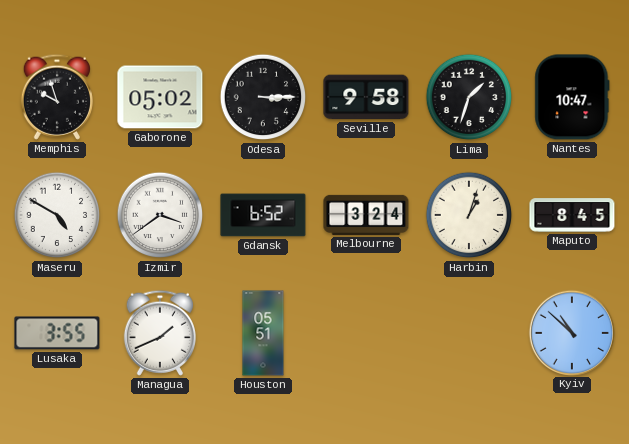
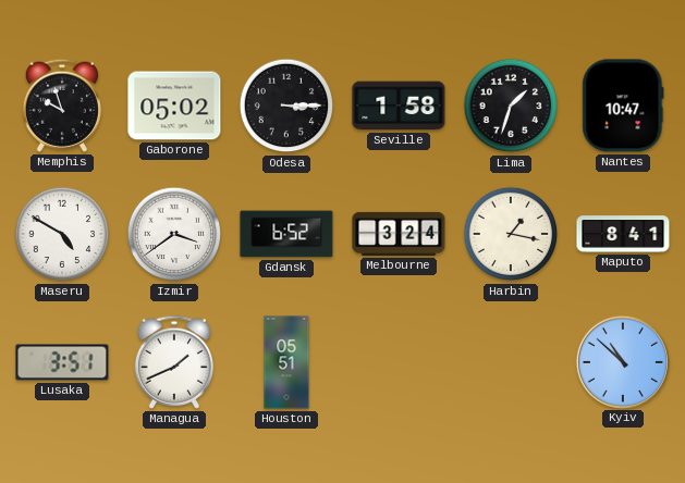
Seville: 9:58 -> 1:58 (399, 106)
Harbin: 1:03 -> 1:17 (511, 234)
Maputo: 8:45 -> 8:41 (623, 234)
Lusaka: 3:55 -> 3:51 (62, 362)
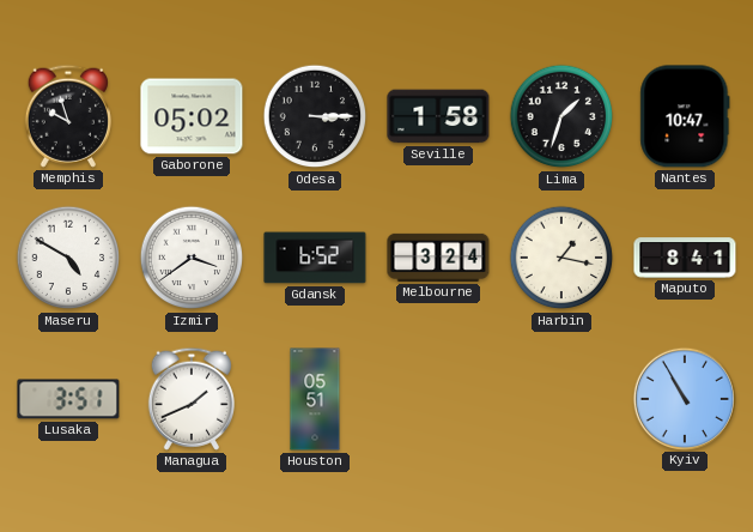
Kyiv: 10:52 -> 10:55 (684, 398)
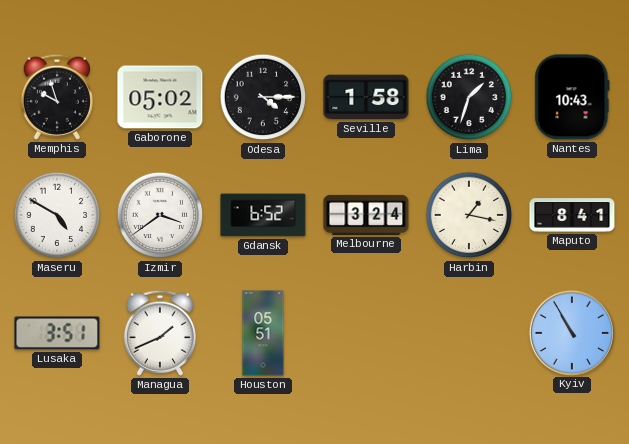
Odesa: 3:15 -> 4:15 (263, 97)
Nantes: 10:47 -> 10:43 (572, 97)
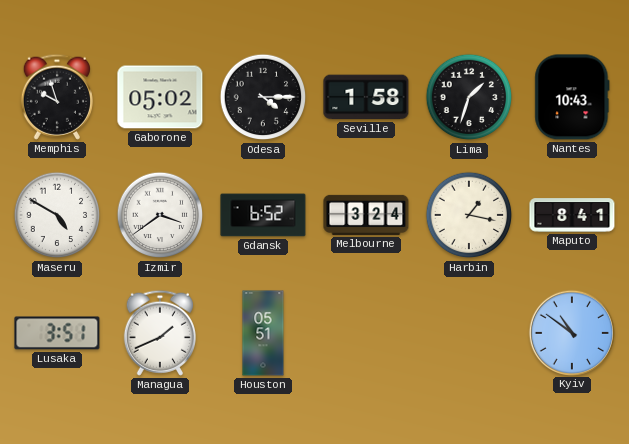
Kyiv: 10:55 -> 10:51 (571, 332)
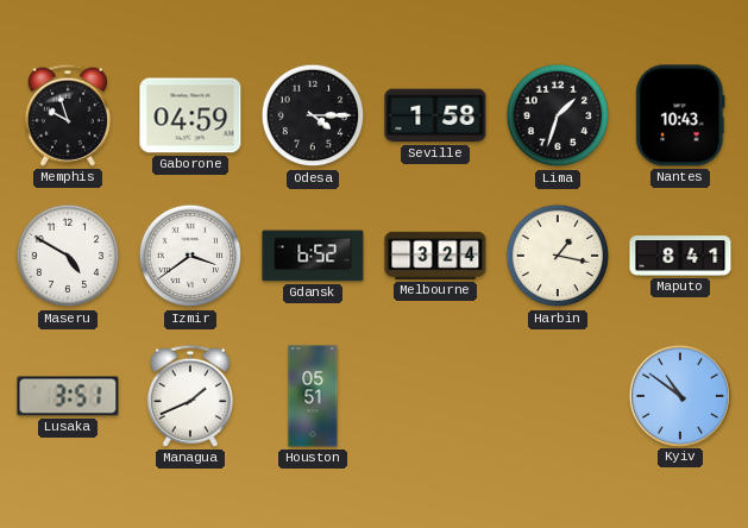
Gaborone: 05:02 -> 04:59 (190, 115)
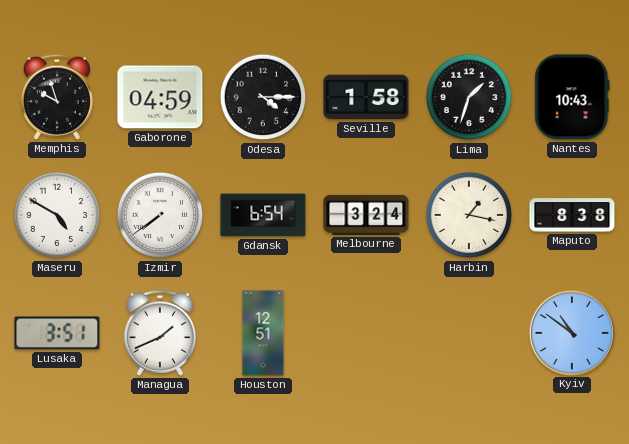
Izmir: 3:39 -> 7:39 (160, 215)
Gdansk: 6:52 -> 6:54 (263, 215)
Maputo: 8:41 -> 8:38 (572, 215)
Houston: 05:51 -> 12:51 (263, 333)
